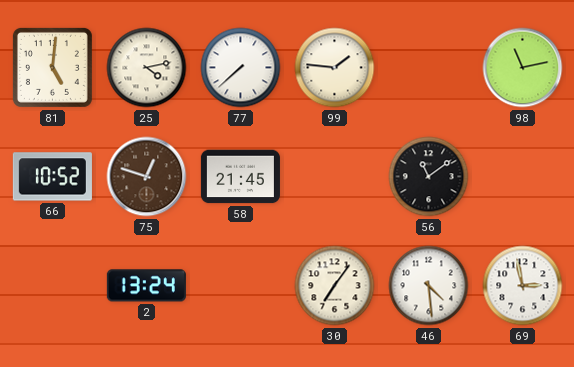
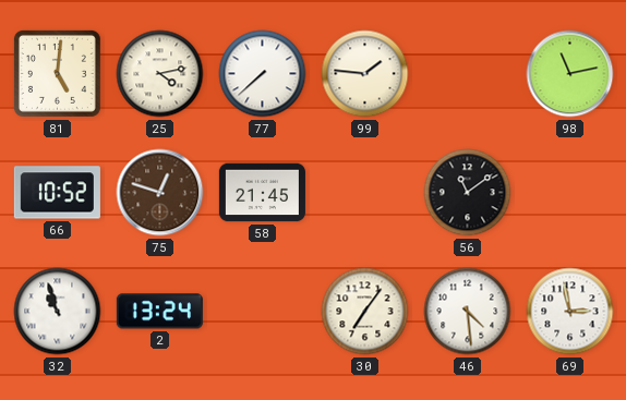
32: none -> 10:57 (58, 312)
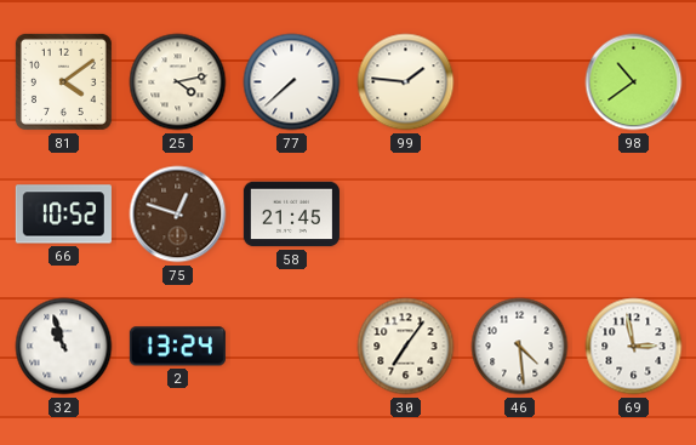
81: 5:01 -> 4:09 (63, 81)
98: 11:13 -> 10:39 (634, 82)
56: 11:09 -> none (468, 193)
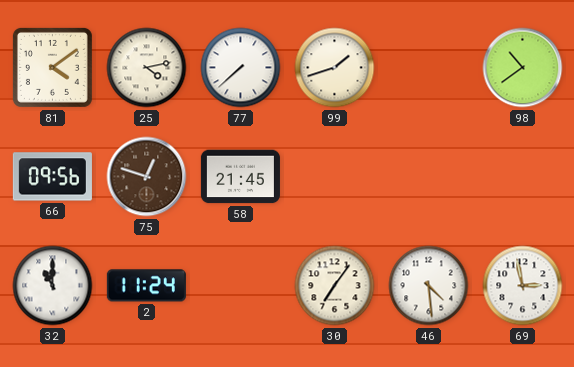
99: 1:46 -> 1:42 (335, 68)
66: 10:52 -> 09:56 (52, 177)
32: 10:57 -> 11:00 (53, 286)
2: 13:24 -> 11:24 (146, 286)
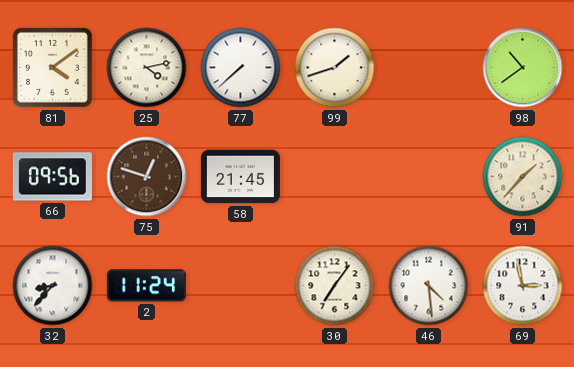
91: none -> 1:37 (523, 177)
32: 11:00 -> 8:37 (53, 286)
